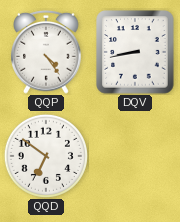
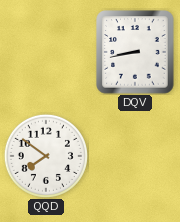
QQP: 4:24 -> none (46, 52)
QQD: 6:51 -> 7:51 (46, 156)
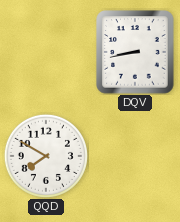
QQD: 7:51 -> 7:50 (46, 156)
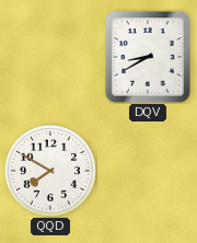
DQV: 8:43 -> 8:40 (148, 57)
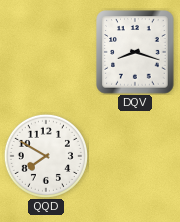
DQV: 8:40 -> 8:18 (135, 52)
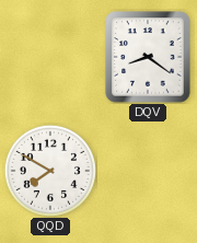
DQV: 8:18 -> 8:21 (148, 57)
